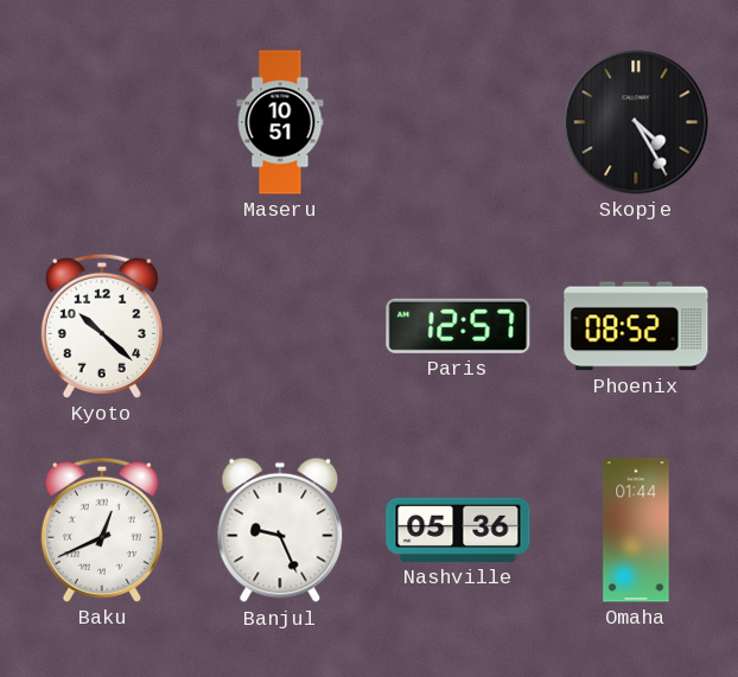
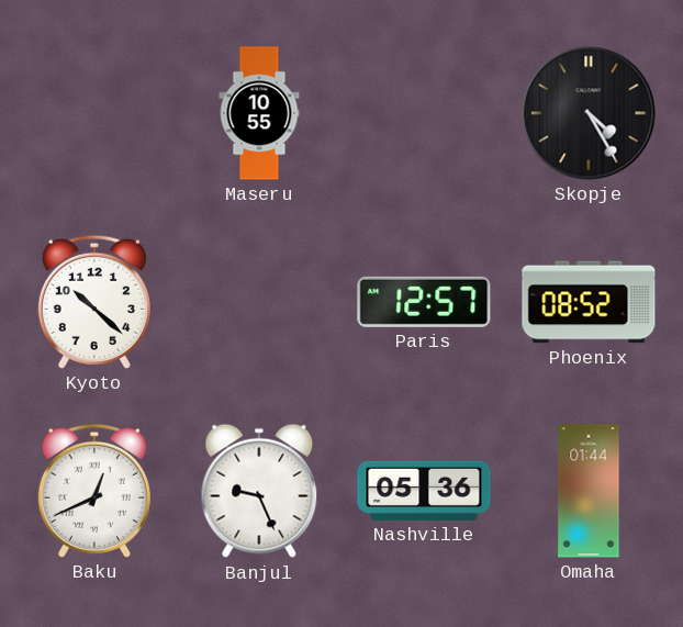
Maseru: 10:51 -> 10:55 (259, 113)
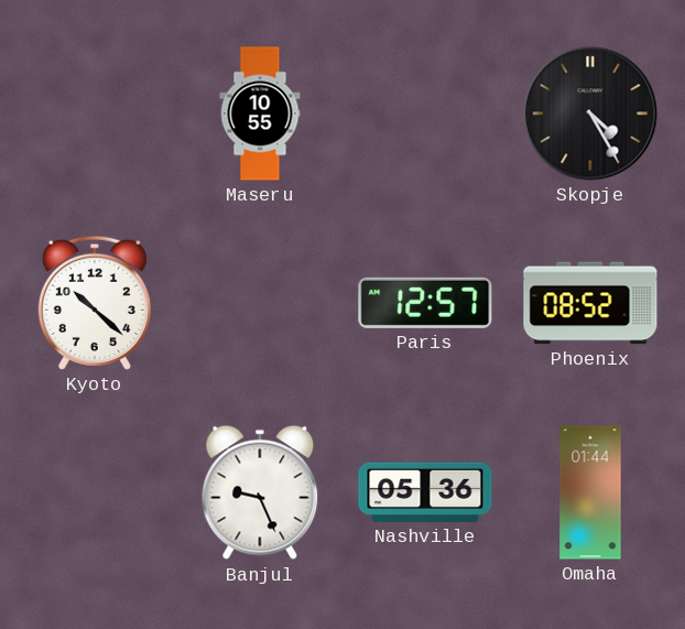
Baku: 12:41 -> none (94, 491)
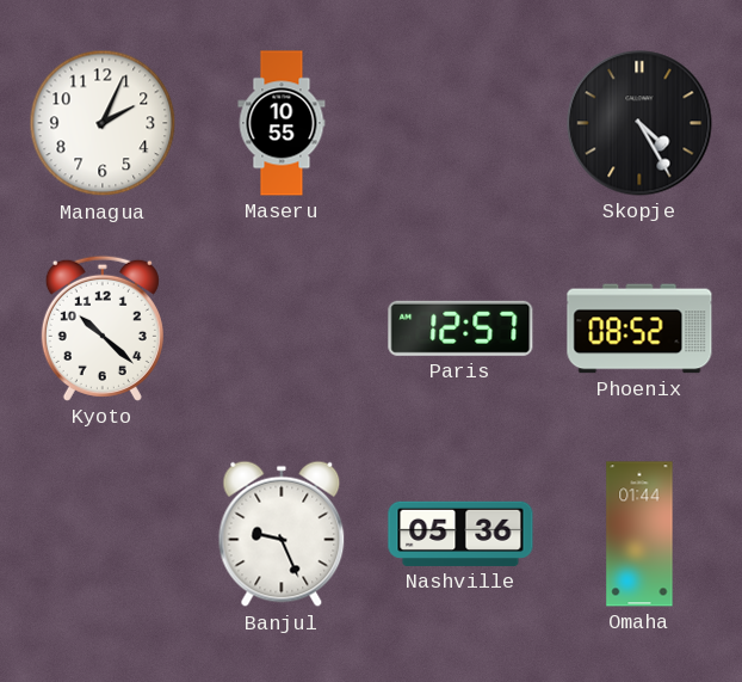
Managua: none -> 2:04 (103, 123)
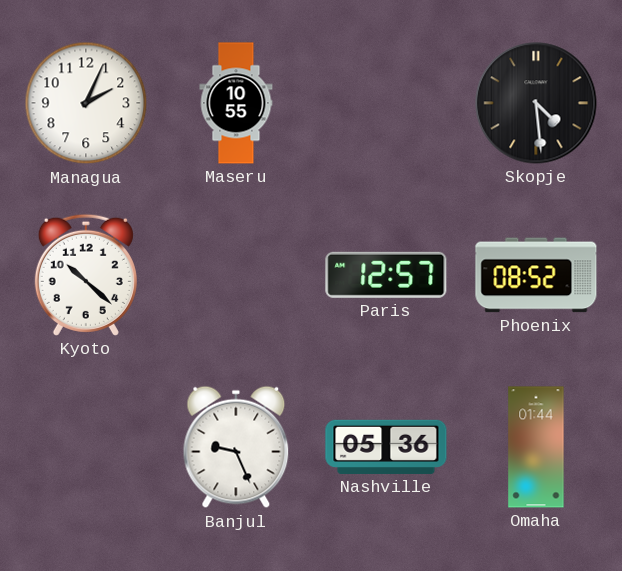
Skopje: 4:25 -> 4:29 (536, 103)
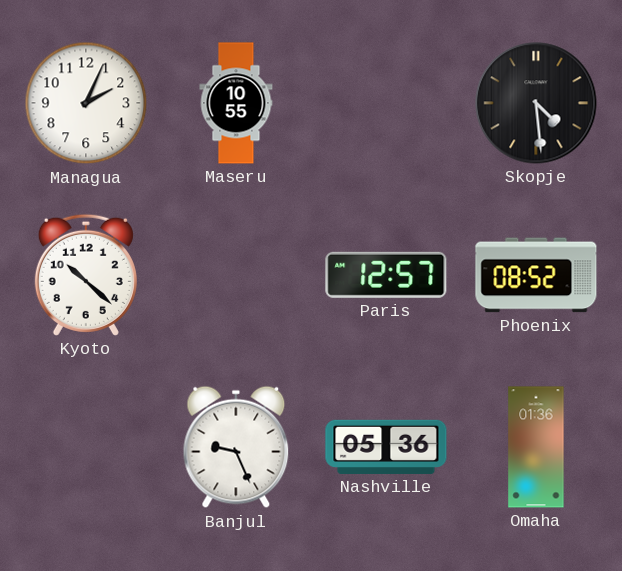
Omaha: 01:44 -> 01:36 (536, 447)
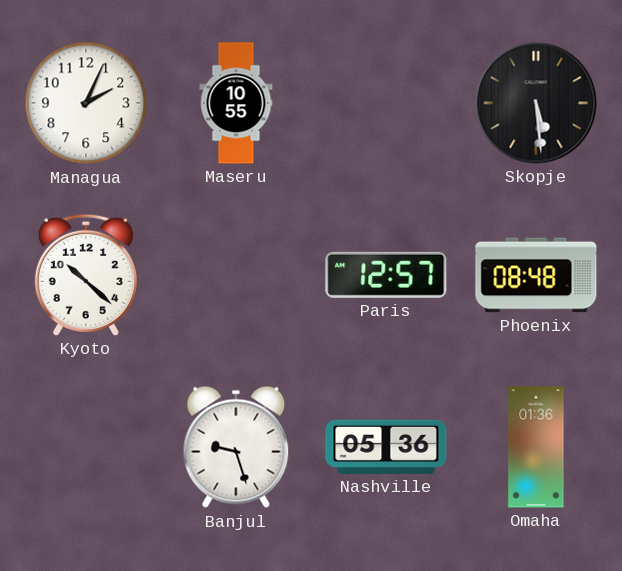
Skopje: 4:29 -> 5:29 (536, 103)
Phoenix: 08:52 -> 08:48 (536, 275)
Banjul: 9:26 -> 9:27 (236, 447)
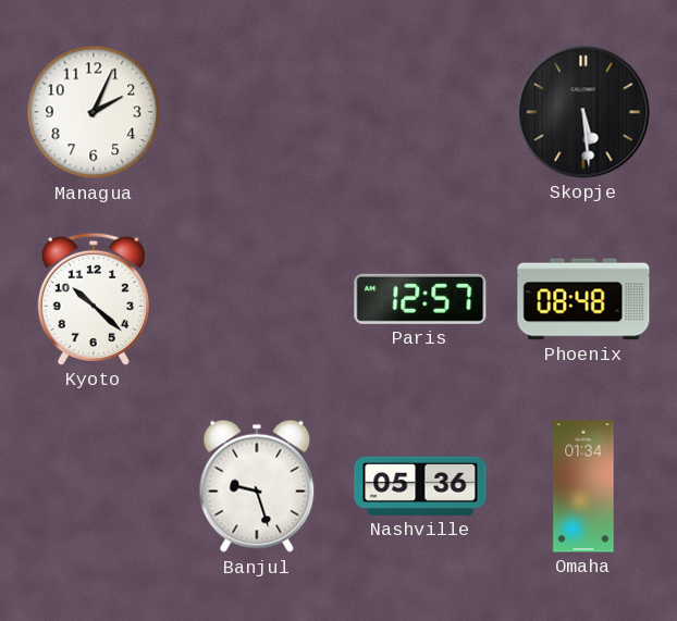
Maseru: 10:55 -> none (236, 103)
Omaha: 01:36 -> 01:34 (583, 486)
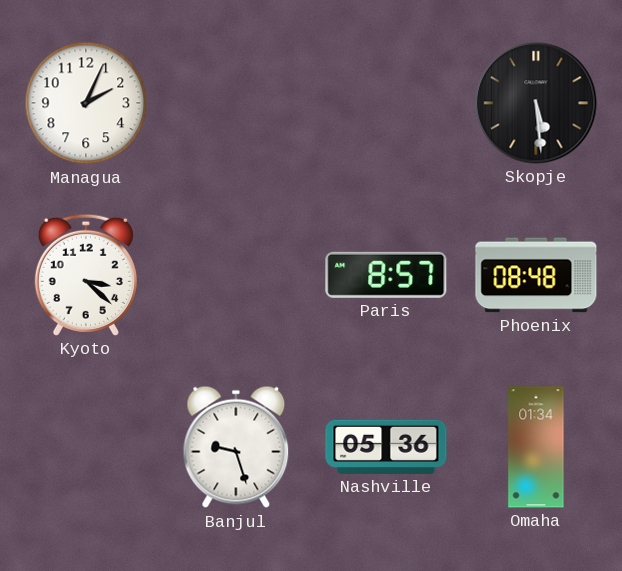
Kyoto: 10:22 -> 3:22 (86, 275)
Paris: 12:57 -> 8:57 (386, 275)
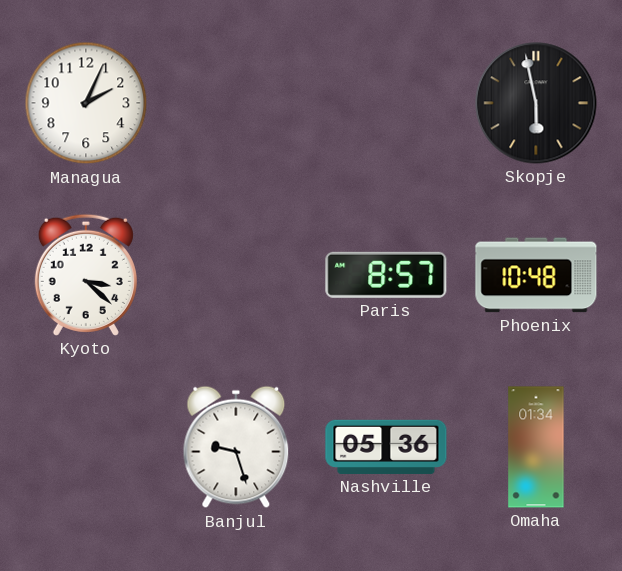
Skopje: 5:29 -> 5:58 (536, 103)
Phoenix: 08:48 -> 10:48 (536, 275)
